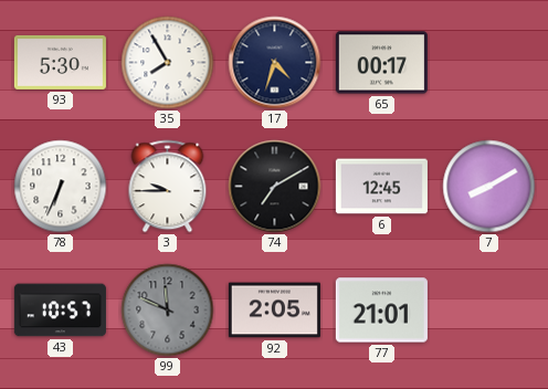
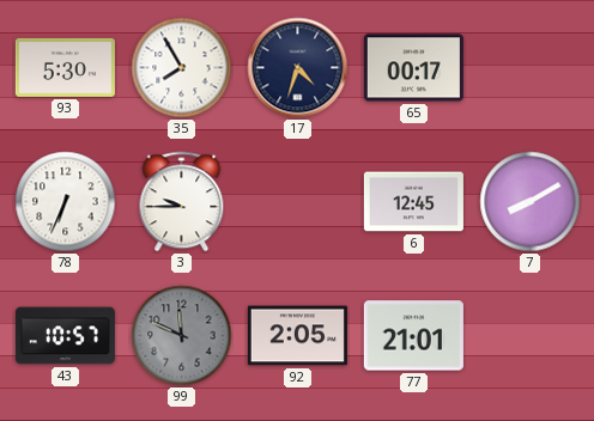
74: 7:10 -> none (275, 187)
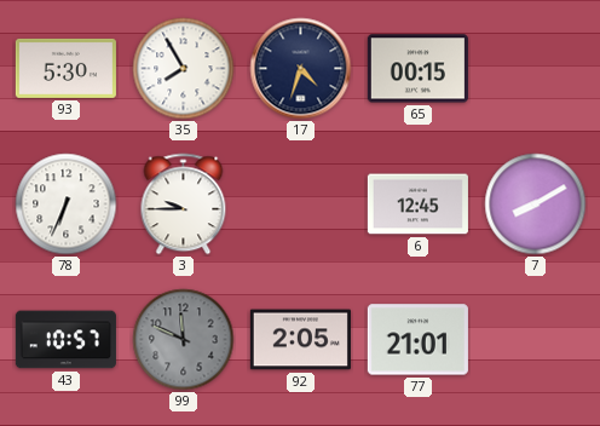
65: 00:17 -> 00:15 (417, 69)
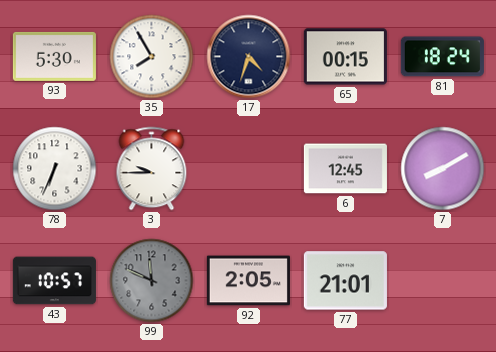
81: none -> 18:24 (442, 57)
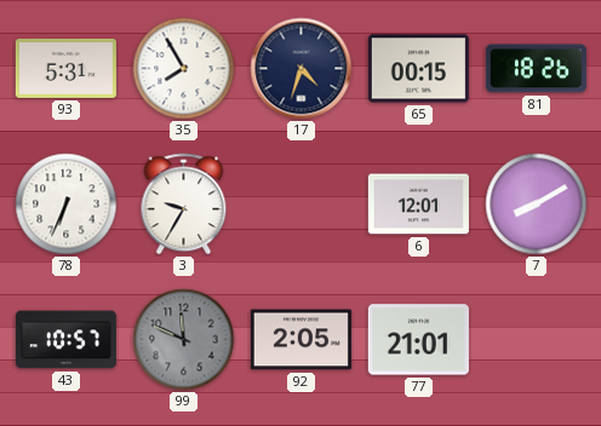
93: 5:30 -> 5:31 (65, 68)
81: 18:24 -> 18:26 (536, 69)
3: 9:45 -> 9:35 (184, 205)
6: 12:45 -> 12:01 (418, 205)
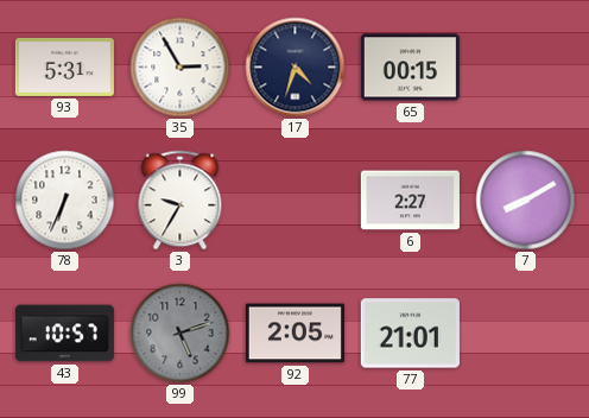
35: 7:55 -> 2:55 (180, 68)
81: 18:26 -> none (536, 69)
6: 12:01 -> 2:27 (410, 201)
99: 11:49 -> 5:12 (180, 334)
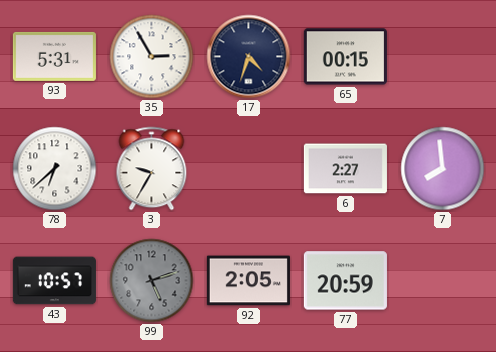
78: 6:34 -> 6:38 (55, 169)
7: 8:10 -> 7:59 (443, 169)
77: 21:01 -> 20:59 (345, 281)
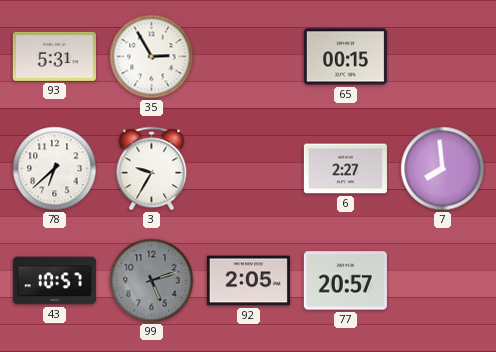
17: 4:33 -> none (249, 57)
77: 20:59 -> 20:57 (345, 281)
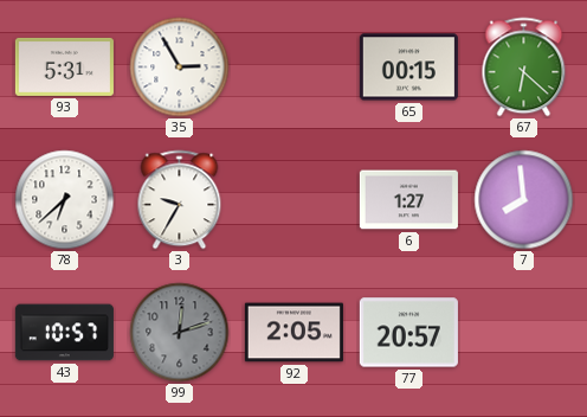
67: none -> 6:22 (524, 68)
6: 2:27 -> 1:27 (408, 200)
99: 5:12 -> 12:12 (180, 333)
